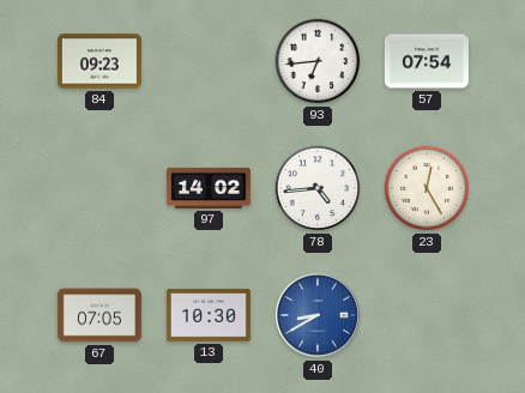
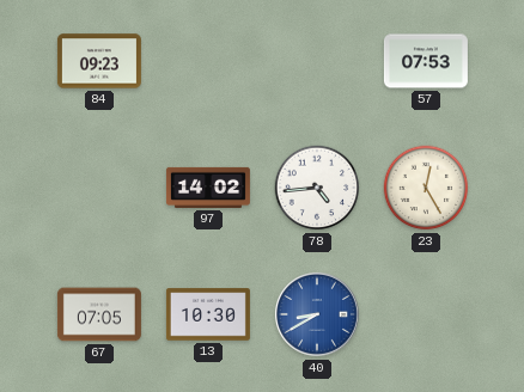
93: 6:44 -> none (318, 61)
57: 07:54 -> 07:53 (426, 61)
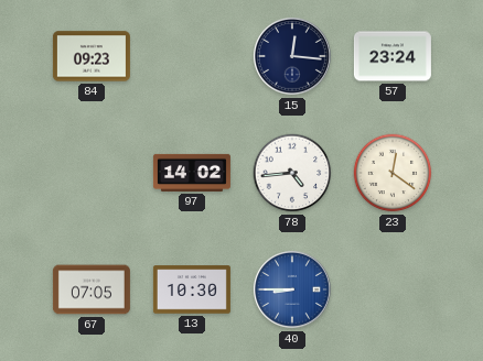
15: none -> 12:16 (292, 56)
57: 07:53 -> 23:24 (393, 56)
23: 12:25 -> 12:21 (393, 173)
40: 8:40 -> 8:45 (292, 289)
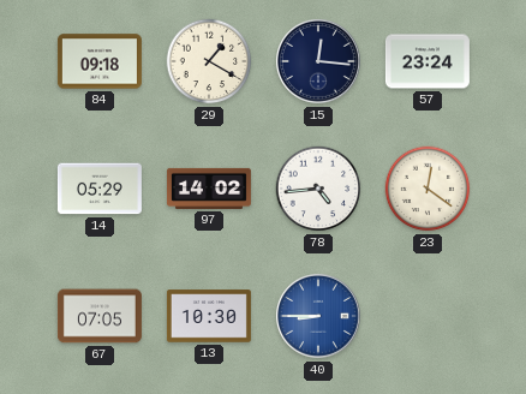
84: 09:23 -> 09:18 (100, 61)
29: none -> 1:20 (209, 61)
14: none -> 05:29 (100, 189)
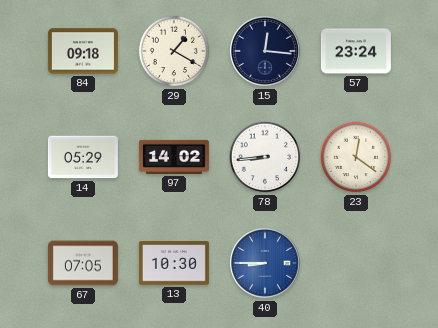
78: 4:44 -> 8:44 (265, 157)
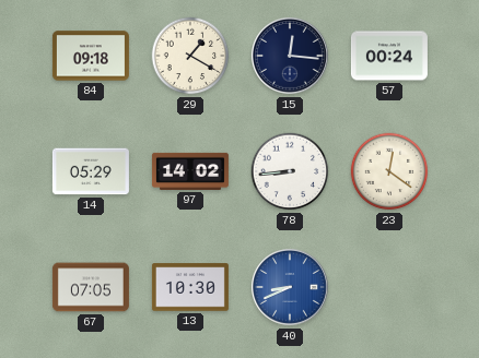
57: 23:24 -> 00:24 (389, 56)
40: 8:45 -> 8:41 (290, 287)
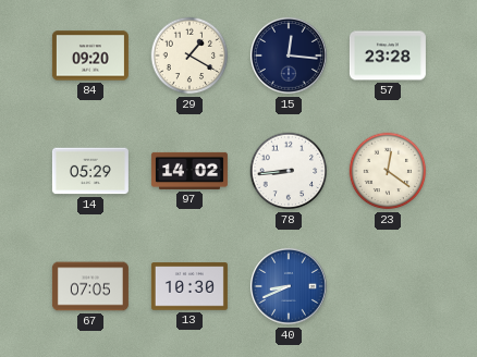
84: 09:18 -> 09:20 (90, 56)
57: 00:24 -> 23:28 (388, 56)
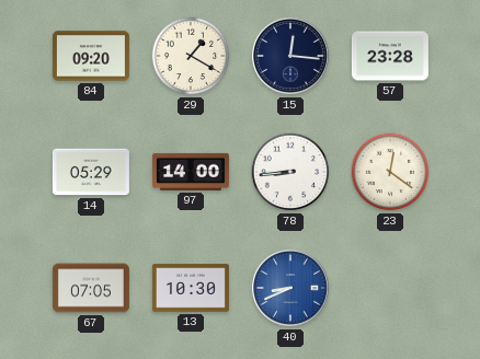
97: 14:02 -> 14:00 (191, 172)
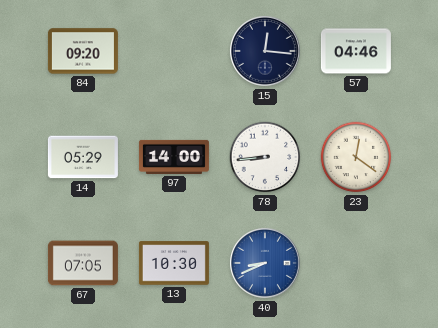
29: 1:20 -> none (191, 56)
57: 23:28 -> 04:46 (356, 51)
